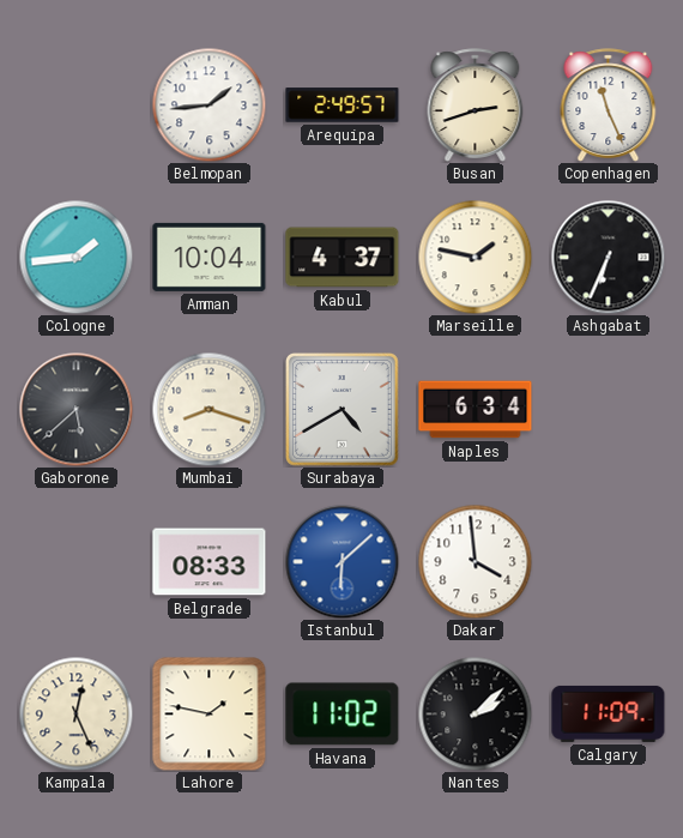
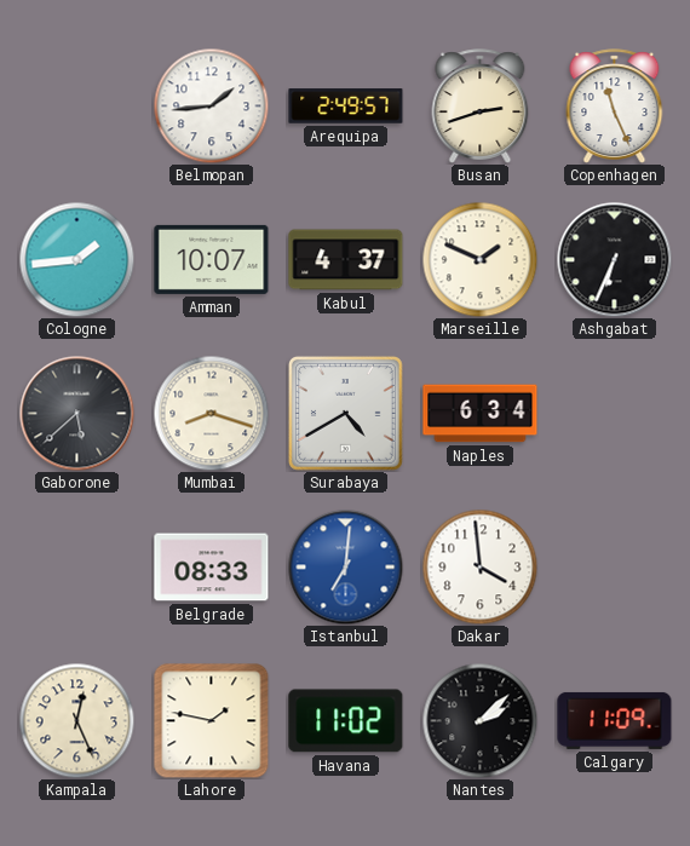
Amman: 10:04 -> 10:07 (212, 259)
Marseille: 1:47 -> 1:49 (479, 259)
Istanbul: 6:08 -> 7:01 (345, 566)
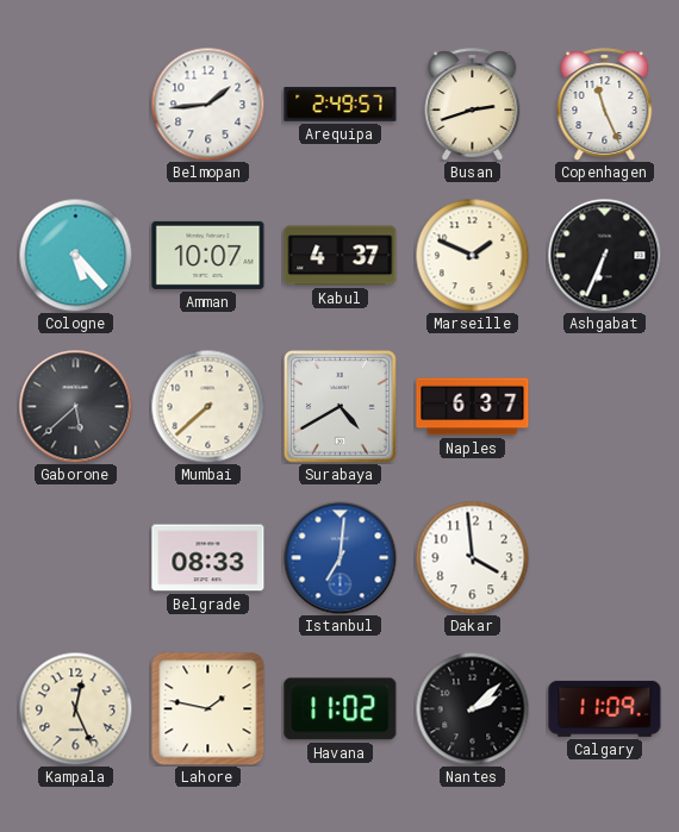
Cologne: 1:44 -> 5:23 (75, 255)
Mumbai: 8:18 -> 7:38 (207, 406)
Naples: 6:34 -> 6:37 (473, 407)
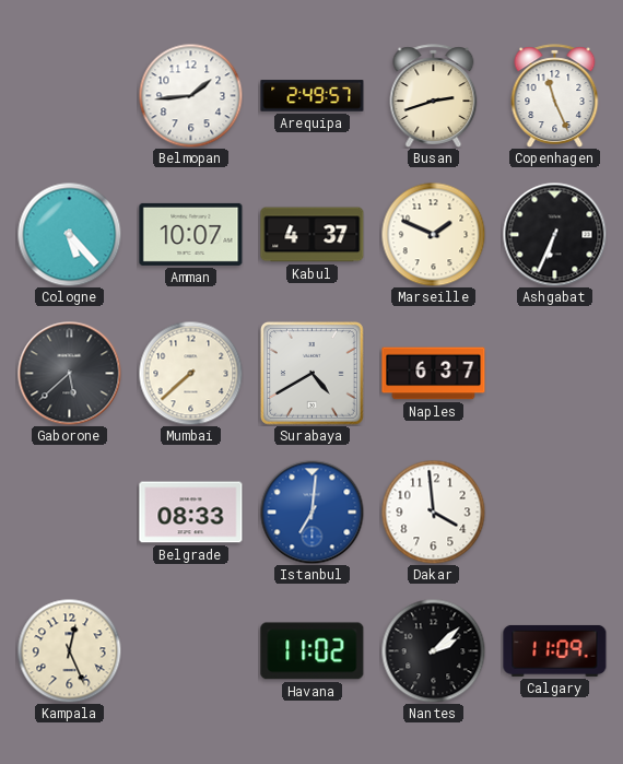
Lahore: 1:47 -> none (208, 709)
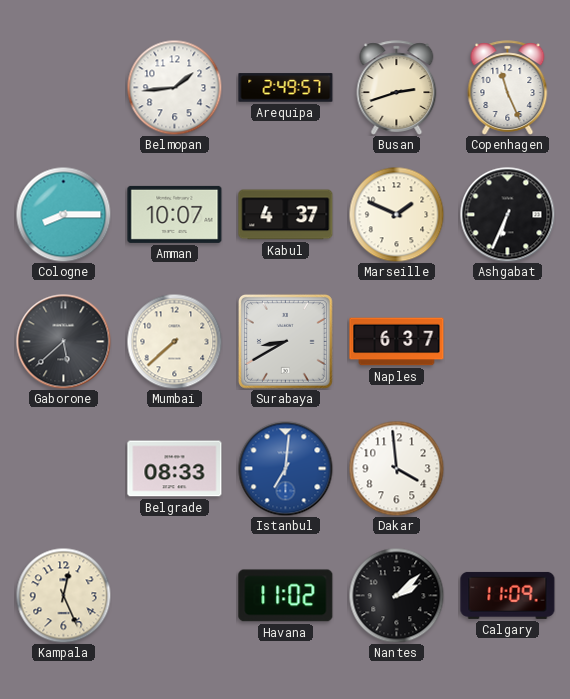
Cologne: 5:23 -> 8:15 (63, 214)
Surabaya: 4:40 -> 8:40 (285, 341)
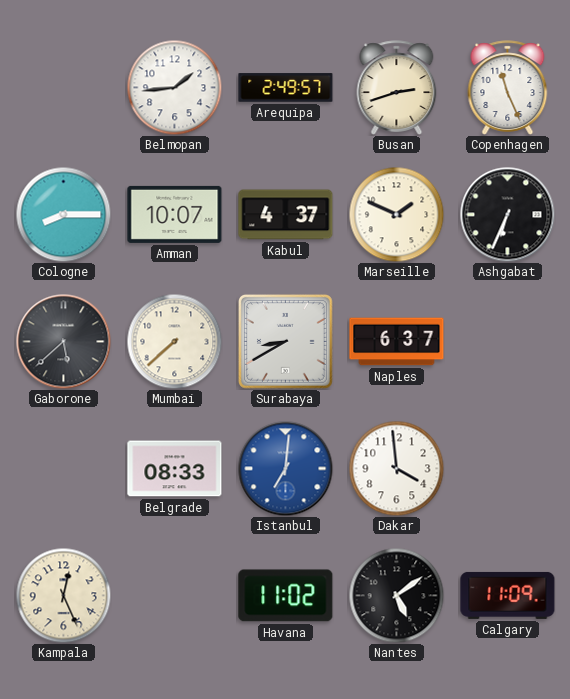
Nantes: 2:08 -> 5:09 (396, 595)
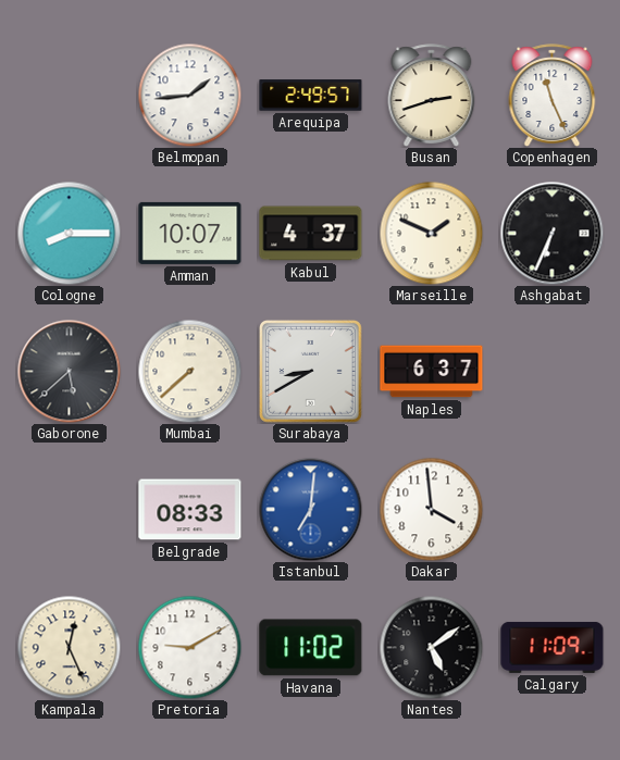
Pretoria: none -> 9:10 (189, 647)
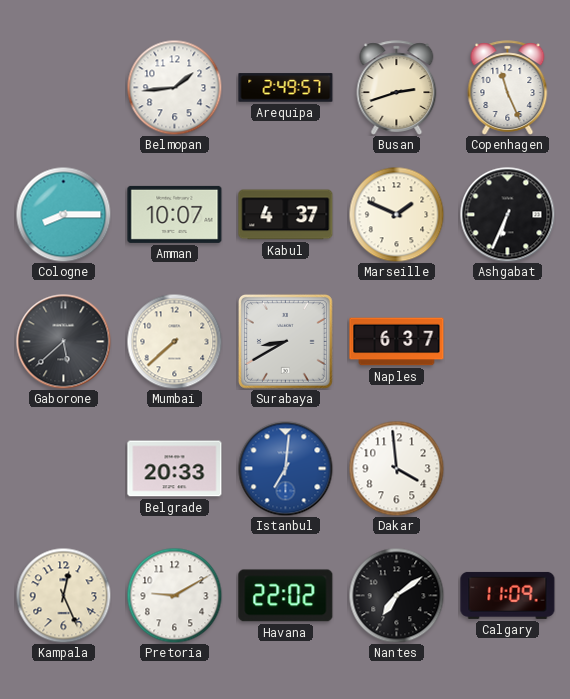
Belgrade: 08:33 -> 20:33 (175, 469)
Havana: 11:02 -> 22:02 (286, 596)
Nantes: 5:09 -> 7:09 (396, 595)
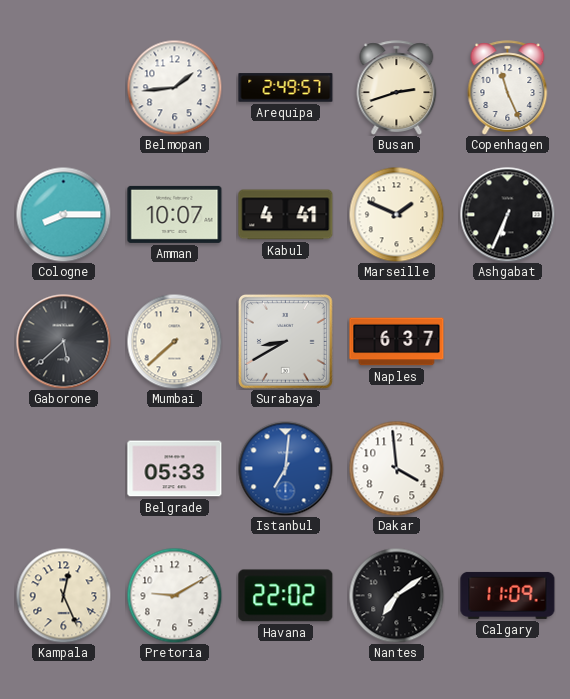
Kabul: 4:37 -> 4:41 (286, 215)
Belgrade: 20:33 -> 05:33 (175, 469)
